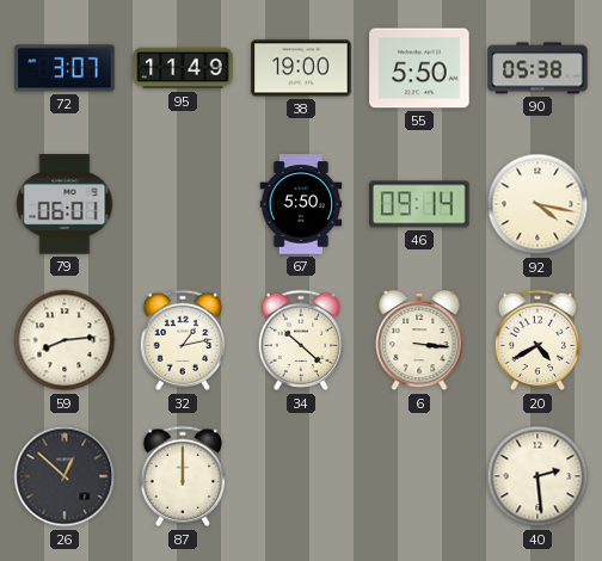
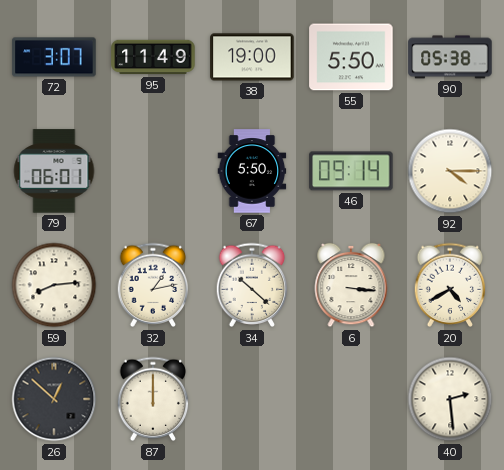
92: 4:17 -> 4:15 (450, 171)
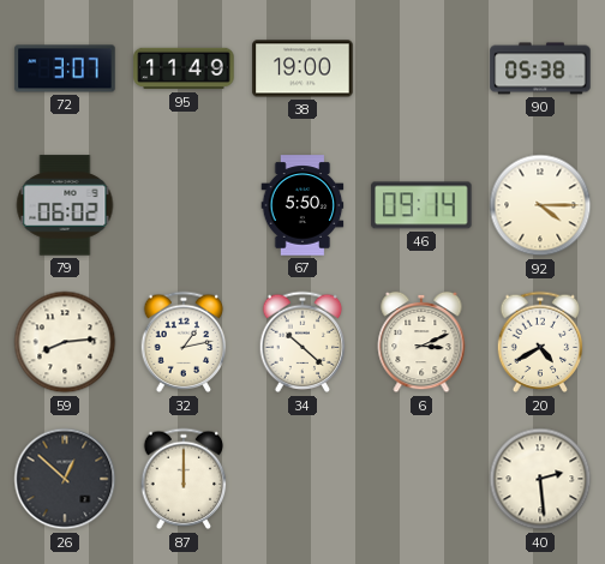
55: 5:50 -> none (351, 57)
79: 06:01 -> 06:02 (65, 205)
6: 3:16 -> 3:11 (421, 342)
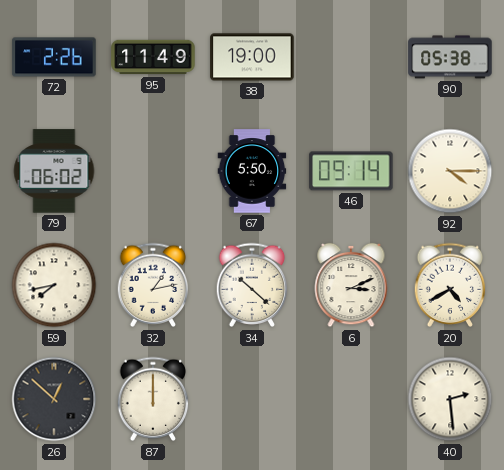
72: 3:07 -> 2:26 (54, 57)
59: 8:14 -> 7:43 (54, 285)
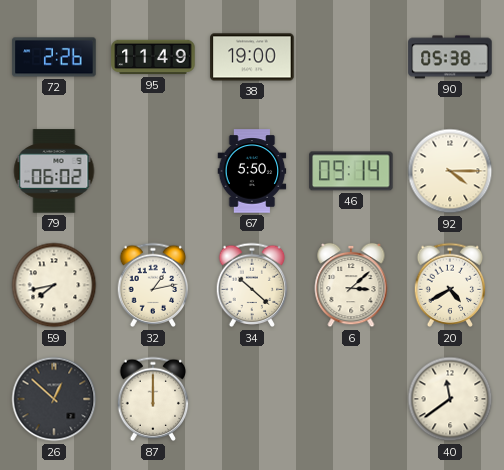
6: 3:11 -> 3:08 (351, 285)
40: 2:29 -> 11:39 (450, 399)
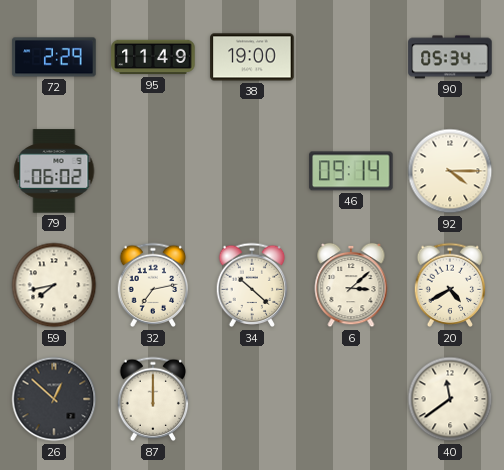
72: 2:26 -> 2:29 (54, 57)
90: 05:38 -> 05:34 (450, 57)
67: 5:50 -> none (252, 171)
32: 1:13 -> 7:13 (153, 285)
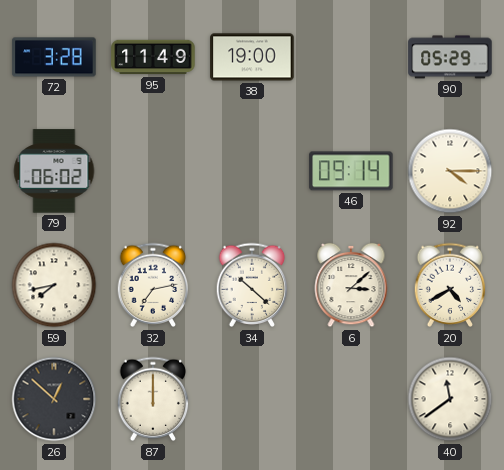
72: 2:29 -> 3:28 (54, 57)
90: 05:34 -> 05:29 (450, 57)
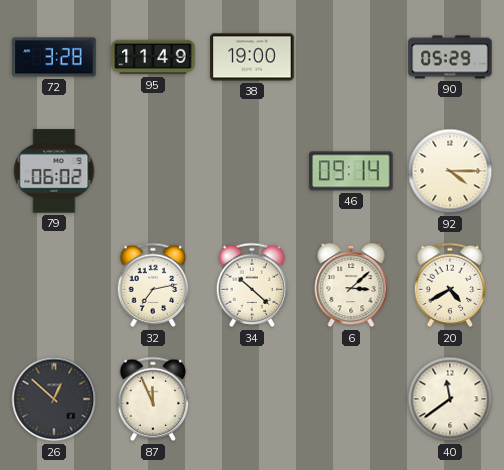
59: 7:43 -> none (54, 285)
87: 12:00 -> 11:56 (153, 399)
